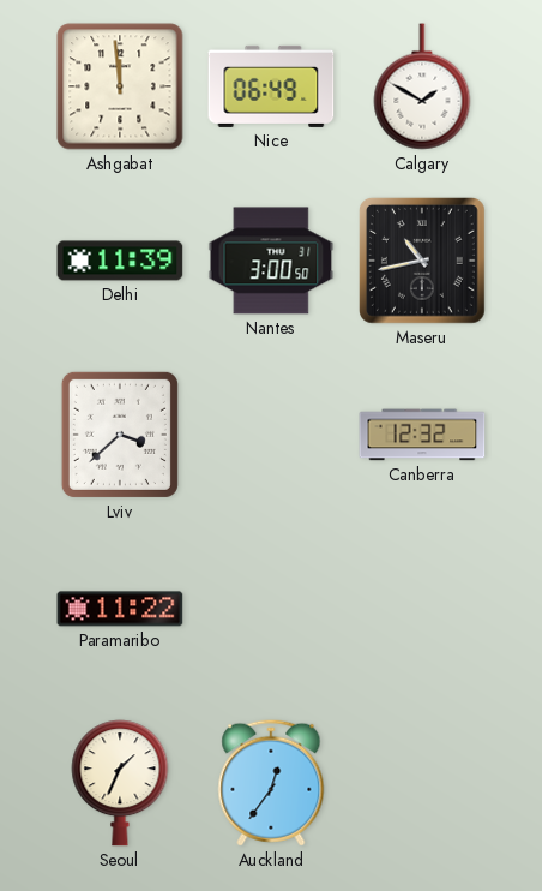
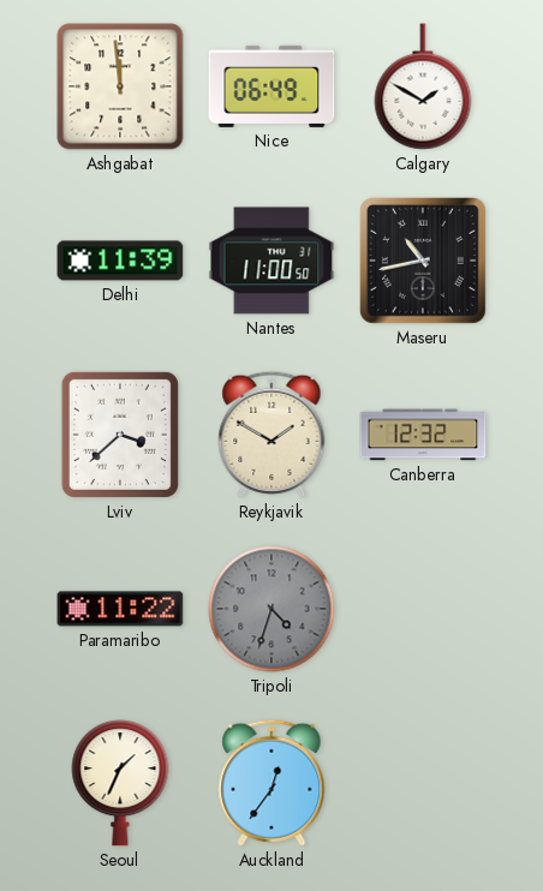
Nantes: 3:00 -> 11:00 (271, 261)
Reykjavik: none -> 1:50 (271, 435)
Tripoli: none -> 4:33 (271, 609)
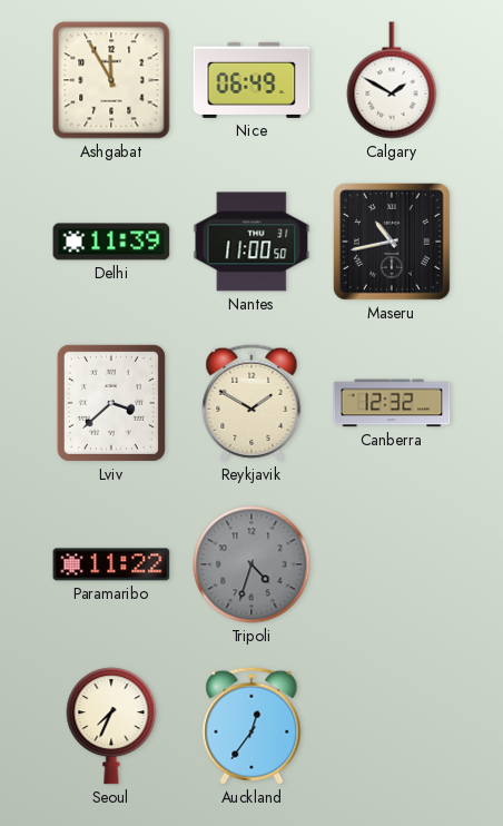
Ashgabat: 11:59 -> 11:55 (111, 80)
Seoul: 1:34 -> 7:34 (111, 726)
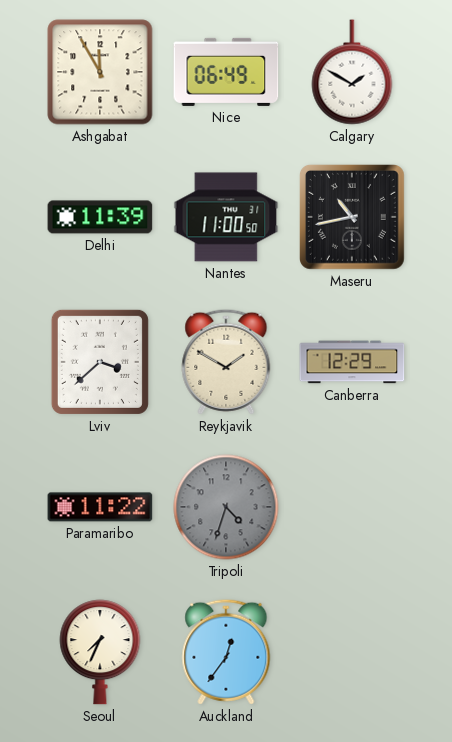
Canberra: 12:32 -> 12:29 (352, 362)
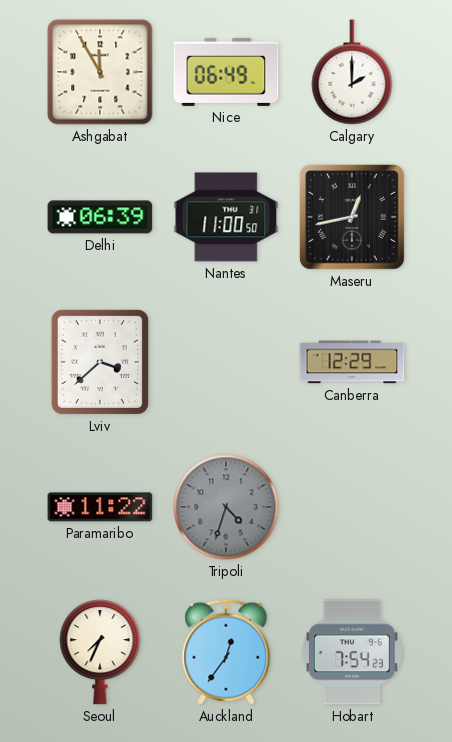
Calgary: 1:50 -> 2:00 (352, 72)
Delhi: 11:39 -> 06:39 (100, 217)
Maseru: 10:43 -> 12:43 (353, 218)
Reykjavik: 1:50 -> none (226, 362)
Hobart: none -> 7:54 (352, 652)
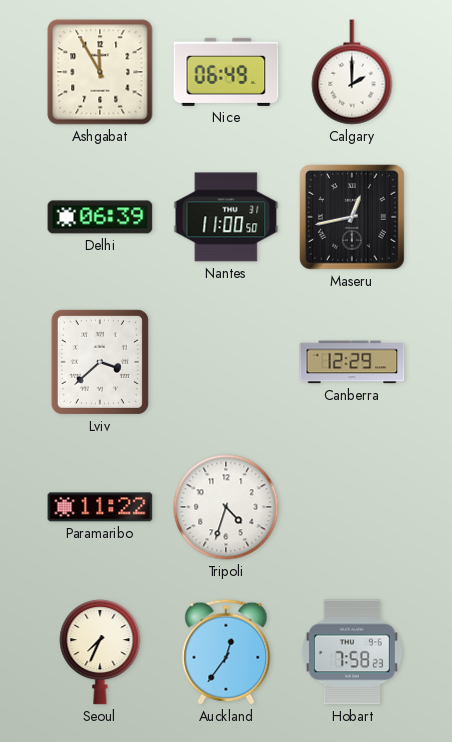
Tripoli dial: grey -> white (226, 507)
Hobart: 7:54 -> 7:58 (352, 652)
